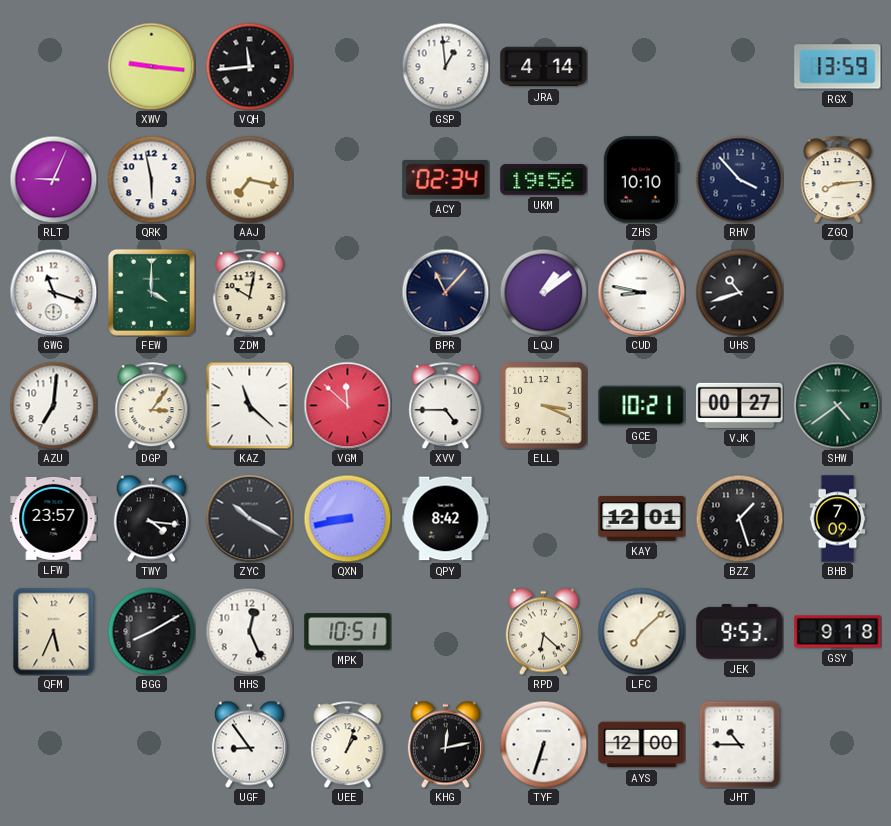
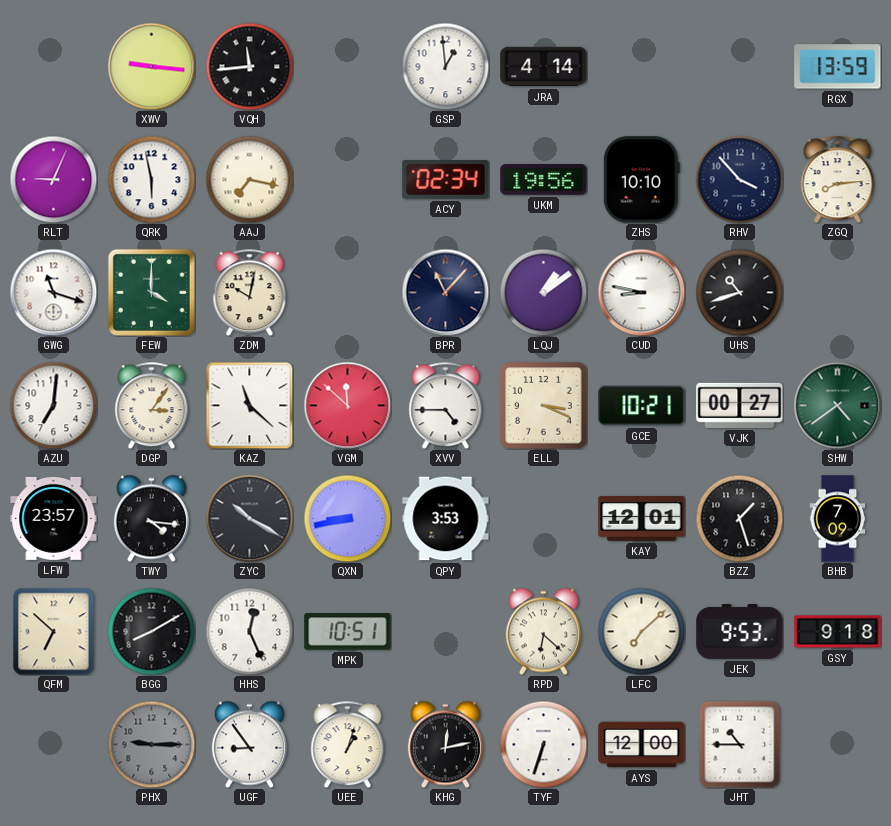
QPY: 8:42 -> 3:53 (446, 519)
QFM: 5:34 -> 6:52 (54, 631)
PHX: none -> 9:15 (151, 744)
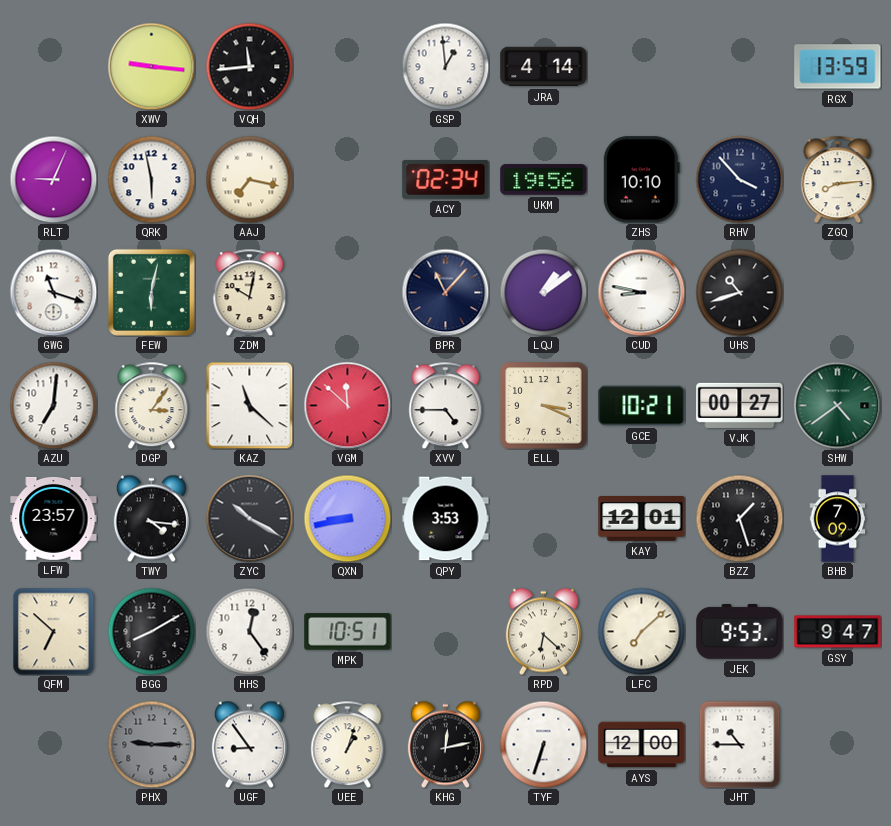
FEW: 4:00 -> 6:02 (151, 292)
HHS: 12:26 -> 12:24 (249, 631)
GSY: 9:18 -> 9:47 (838, 632)
